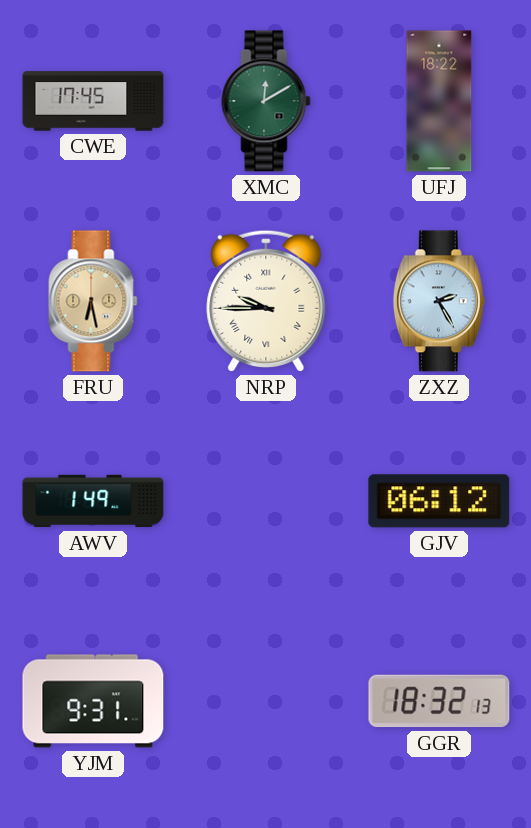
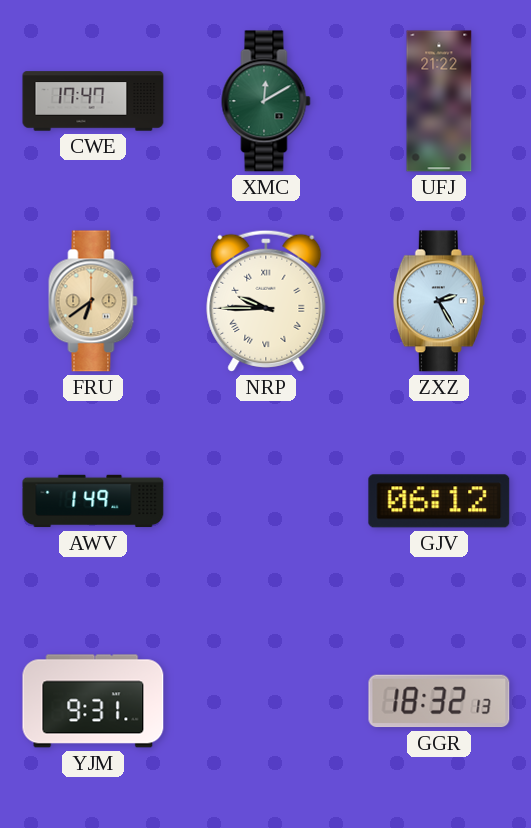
CWE: 17:45 -> 17:47 (93, 101)
UFJ: 18:22 -> 21:22 (439, 101)
FRU: 6:28 -> 6:39 (93, 301)
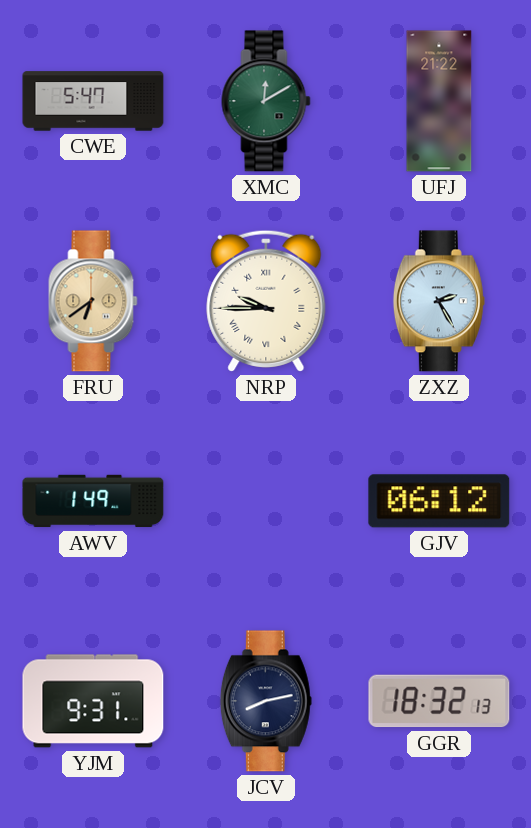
CWE: 17:47 -> 5:47 (93, 101)
JCV: none -> 8:13 (266, 701)
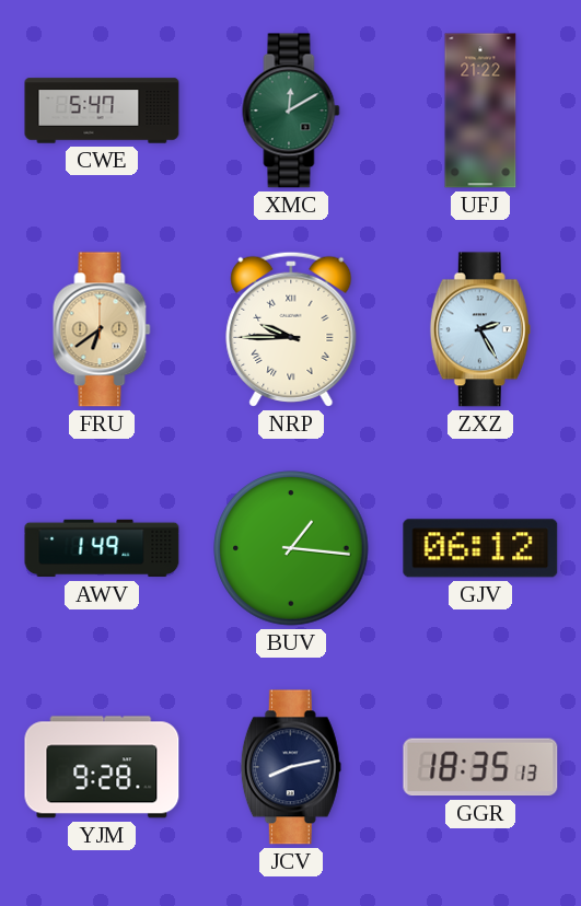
BUV: none -> 1:16 (291, 548)
YJM: 9:31 -> 9:28 (102, 767)
GGR: 18:32 -> 18:35 (480, 767)
